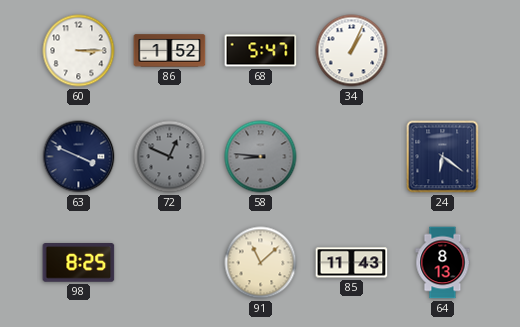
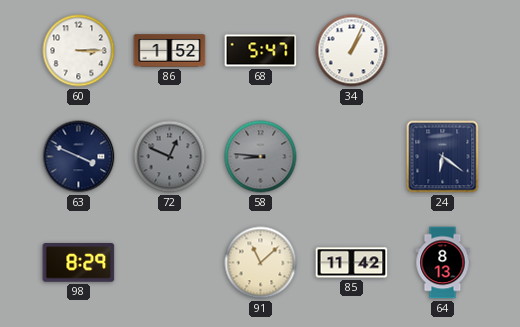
98: 8:25 -> 8:29 (79, 263)
85: 11:43 -> 11:42 (352, 263)
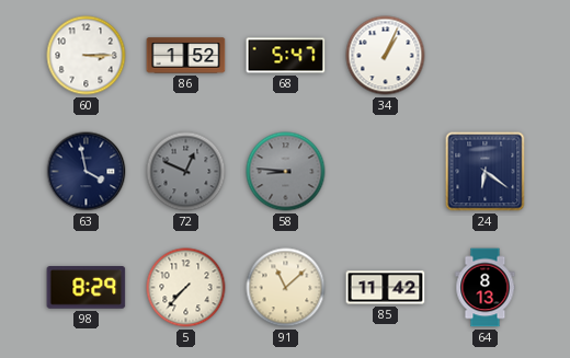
63: 3:49 -> 3:58 (87, 172)
5: none -> 7:37 (186, 288)
